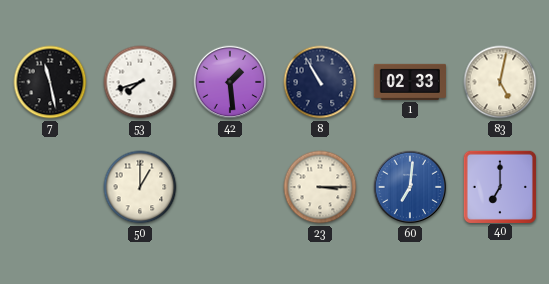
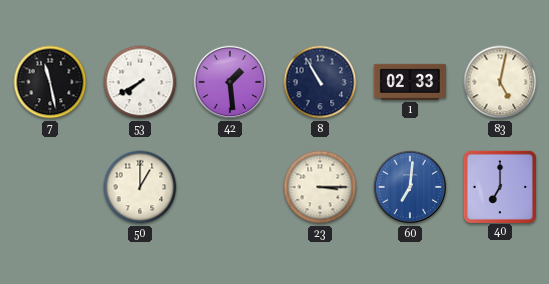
53: 7:42 -> 7:40 (140, 82)
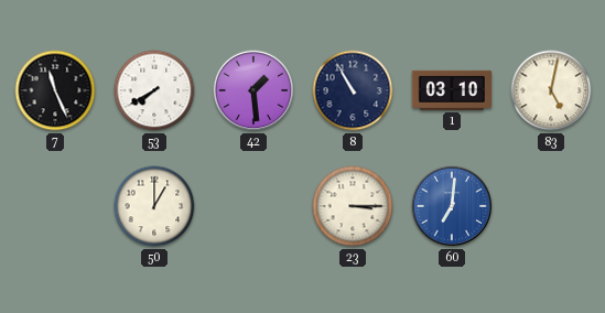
7: 11:28 -> 11:26 (55, 90)
1: 02:33 -> 03:10 (451, 90)
40: 7:00 -> none (499, 186)
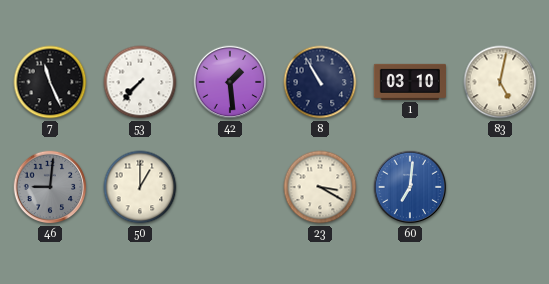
53: 7:40 -> 7:37 (140, 82)
46: none -> 9:01 (50, 187)
23: 3:15 -> 3:20 (320, 187)
